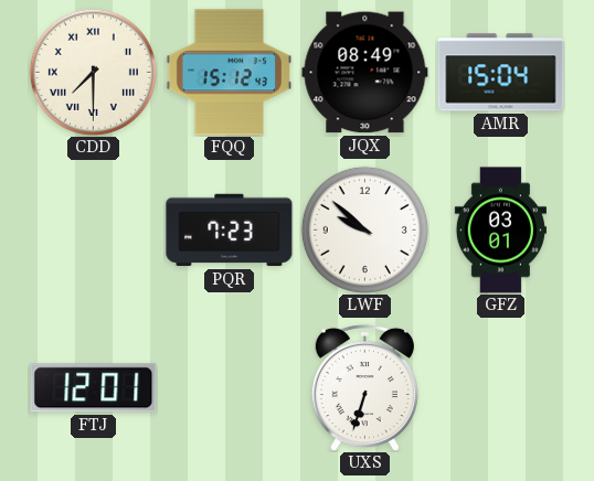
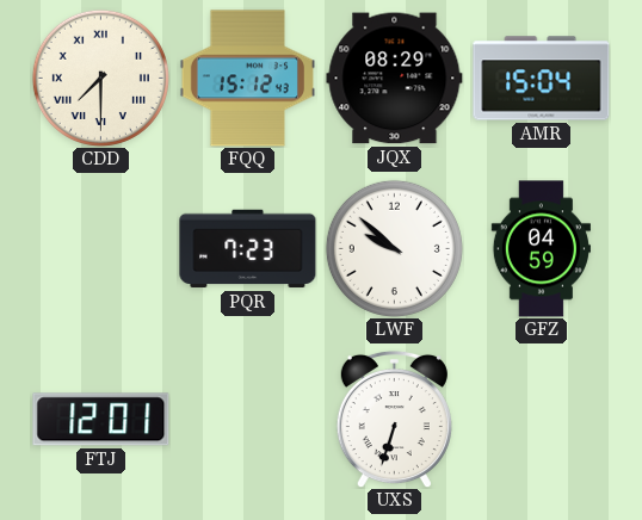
JQX: 08:49 -> 08:29 (395, 79)
GFZ: 03:01 -> 04:59 (541, 249)
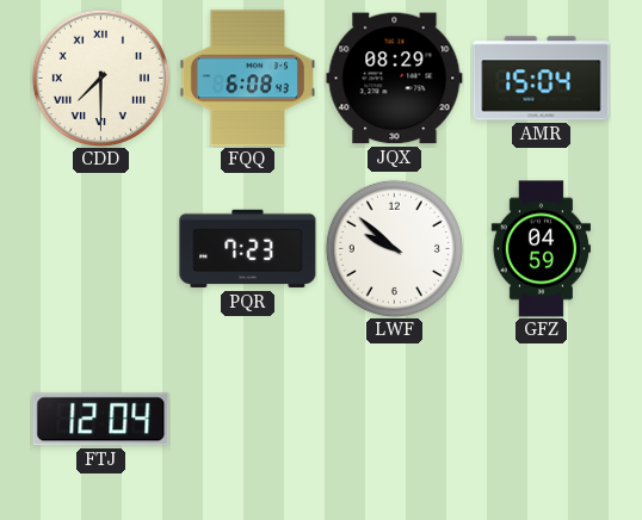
FQQ: 15:12 -> 6:08 (247, 79)
FTJ: 12:01 -> 12:04 (101, 420)
UXS: 6:33 -> none (394, 419)
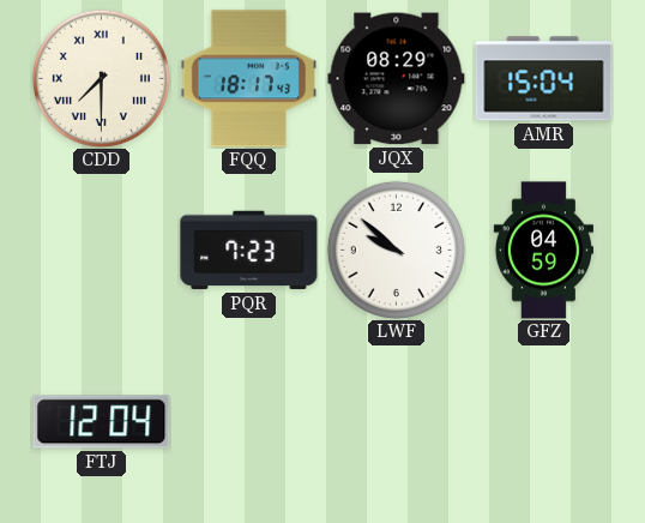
FQQ: 6:08 -> 18:17 (248, 79)
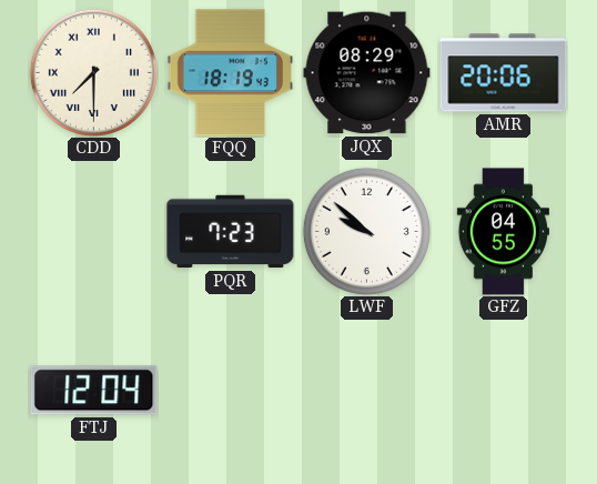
FQQ: 18:17 -> 18:19 (230, 73)
AMR: 15:04 -> 20:06 (504, 73)
GFZ: 04:59 -> 04:55 (503, 232)
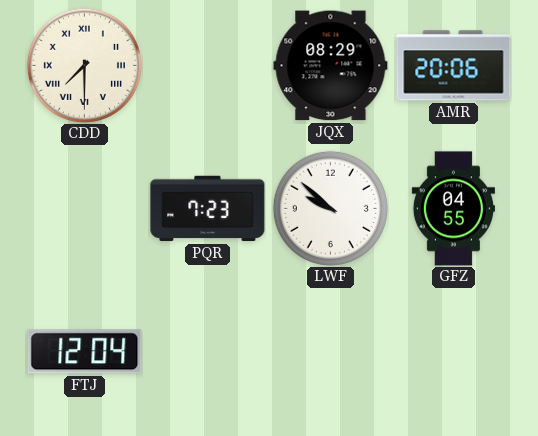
FQQ: 18:19 -> none (230, 73)
